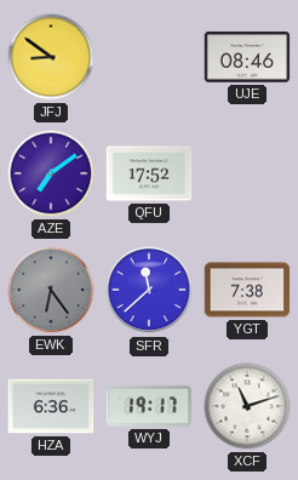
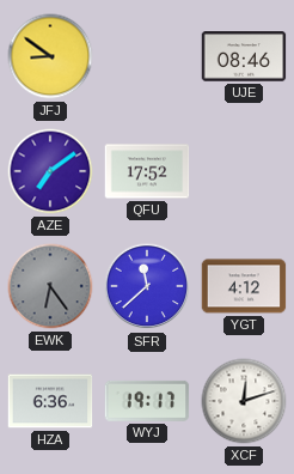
YGT: 7:38 -> 4:12 (244, 286)
XCF: 11:12 -> 12:12 (244, 401)
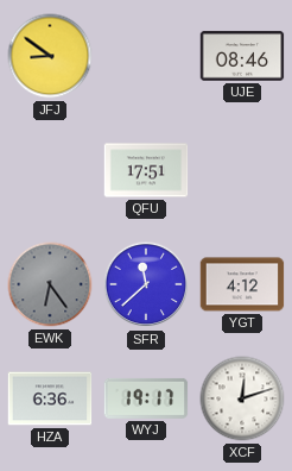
AZE: 7:09 -> none (50, 171)
QFU: 17:52 -> 17:51 (146, 170)
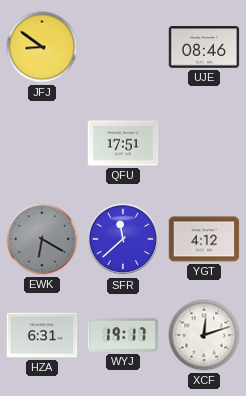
EWK: 6:24 -> 6:20 (42, 239)
HZA: 6:36 -> 6:31 (42, 335)
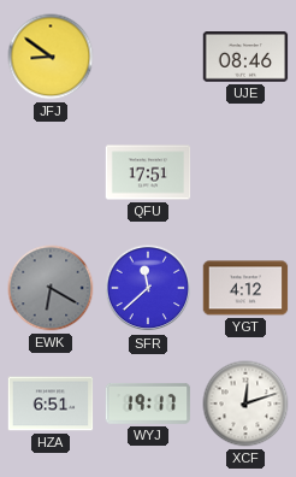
HZA: 6:31 -> 6:51 (51, 404)
